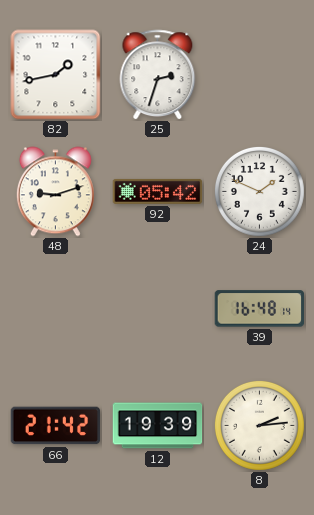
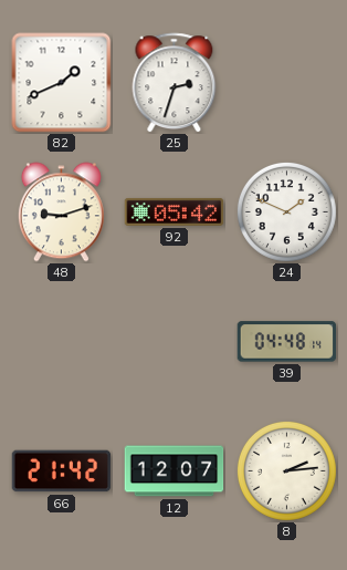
82: 1:43 -> 1:41 (62, 83)
39: 16:48 -> 04:48 (287, 342)
12: 19:39 -> 12:07 (175, 471)
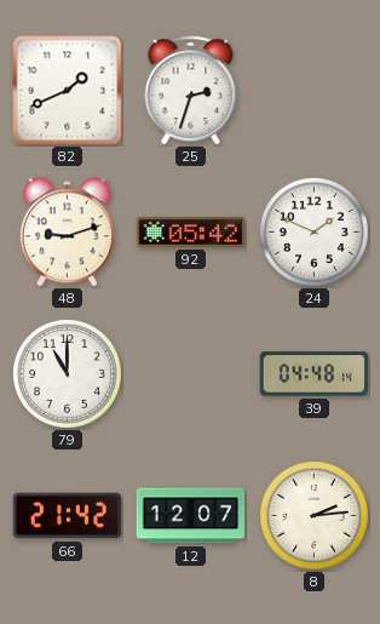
79: none -> 11:00 (67, 373)
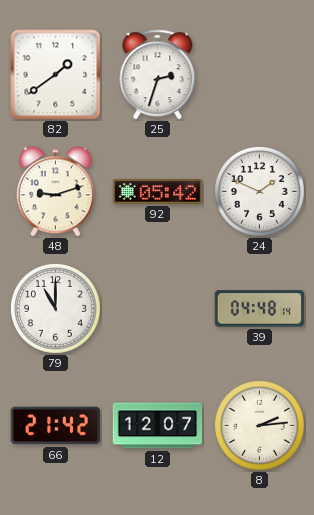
82: 1:41 -> 1:39 (56, 75)
